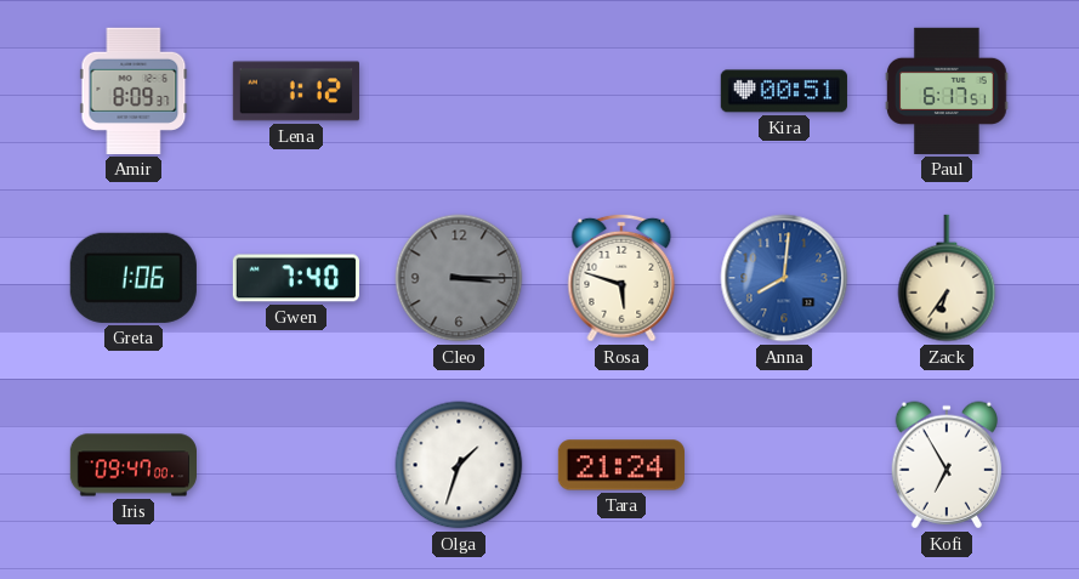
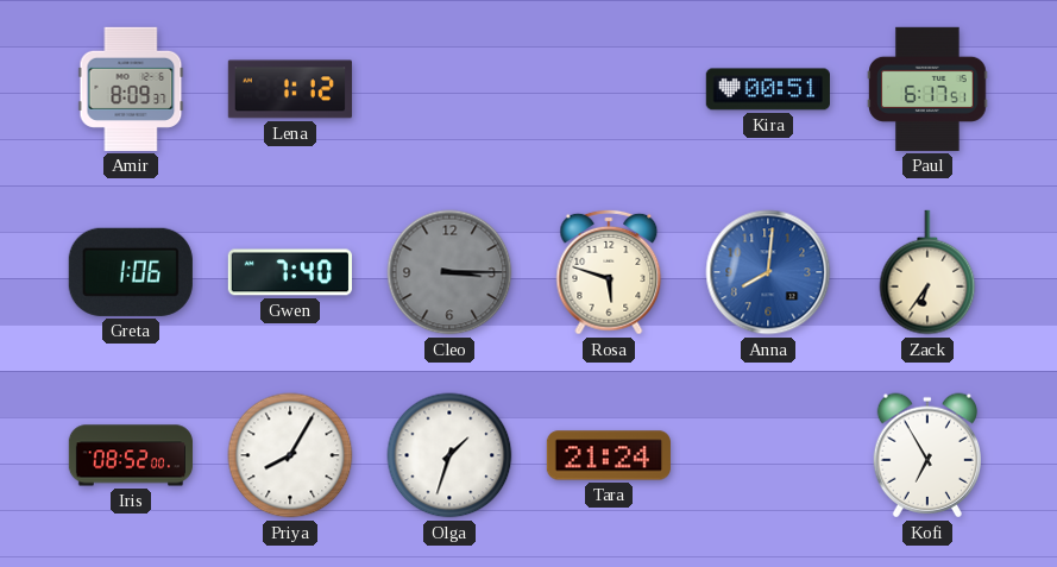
Iris: 09:47 -> 08:52 (130, 455)
Priya: none -> 8:05 (290, 455)
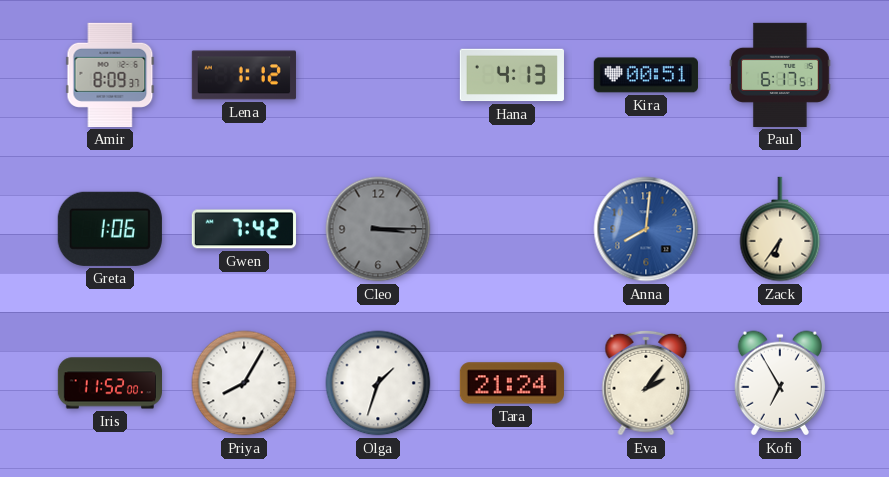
Hana: none -> 4:13 (512, 75)
Gwen: 7:40 -> 7:42 (244, 229)
Rosa: 5:48 -> none (609, 272)
Iris: 08:52 -> 11:52 (109, 383)
Eva: none -> 2:06 (646, 383)
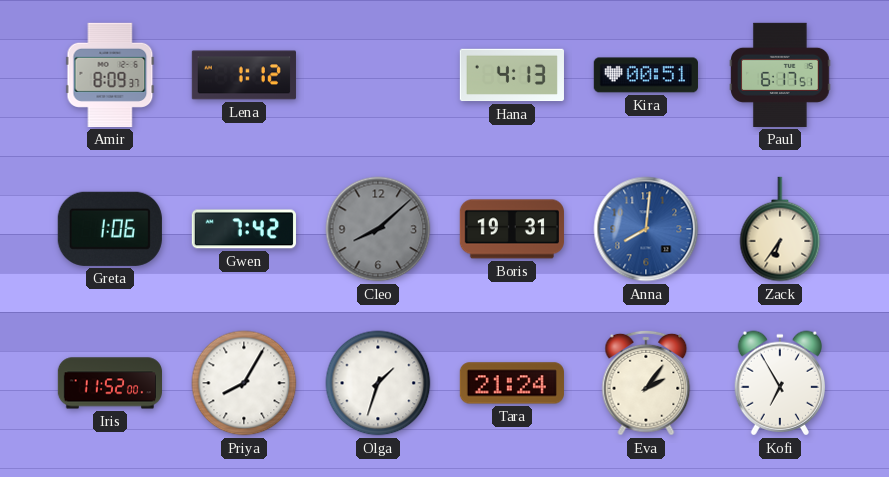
Cleo: 3:15 -> 8:08 (378, 229)
Boris: none -> 19:31 (512, 229)
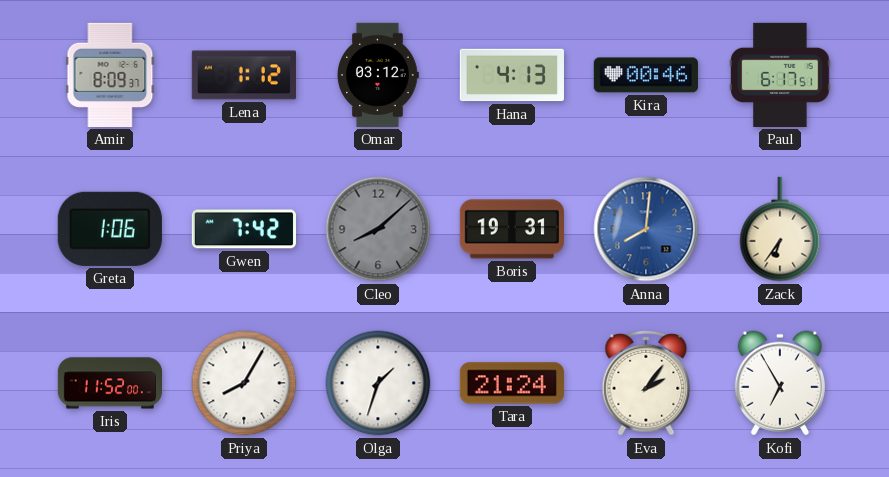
Omar: none -> 03:12 (379, 75)
Kira: 00:51 -> 00:46 (646, 75)
